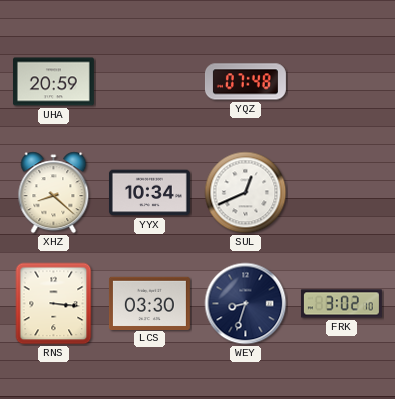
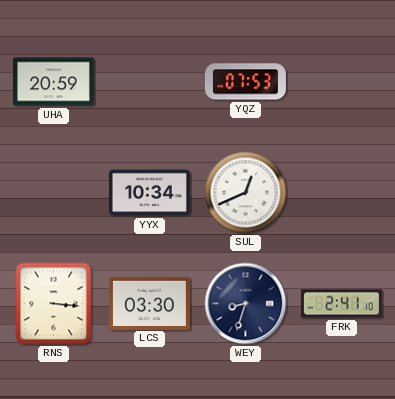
YQZ: 07:48 -> 07:53 (245, 82)
XHZ: 8:22 -> none (54, 193)
FRK: 3:02 -> 2:41 (341, 304)
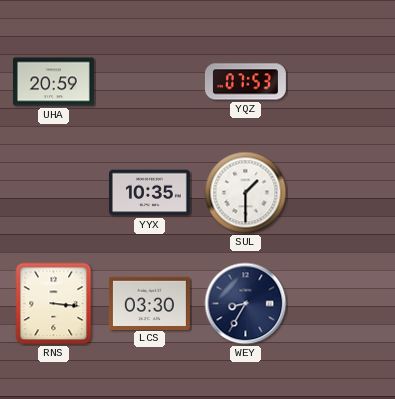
YYX: 10:34 -> 10:35 (149, 193)
SUL: 12:41 -> 1:30 (246, 193)
WEY: 8:33 -> 8:35 (246, 304)
FRK: 2:41 -> none (341, 304)
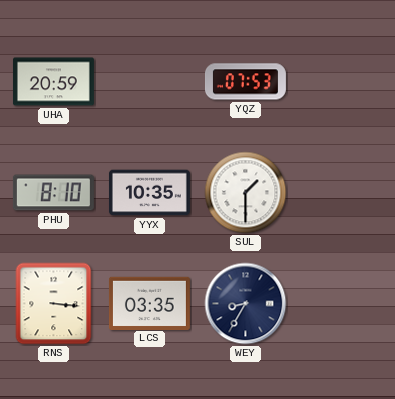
PHU: none -> 8:10 (53, 193)
LCS: 03:30 -> 03:35 (149, 303)
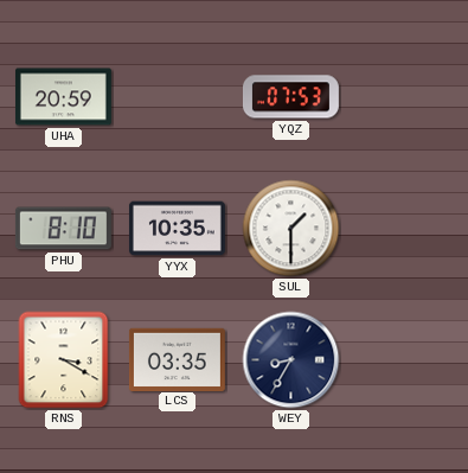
RNS: 3:16 -> 3:20 (64, 360)
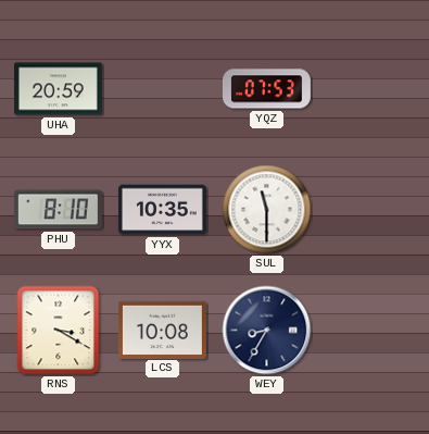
SUL: 1:30 -> 11:30 (267, 210)
LCS: 03:35 -> 10:08 (162, 330)
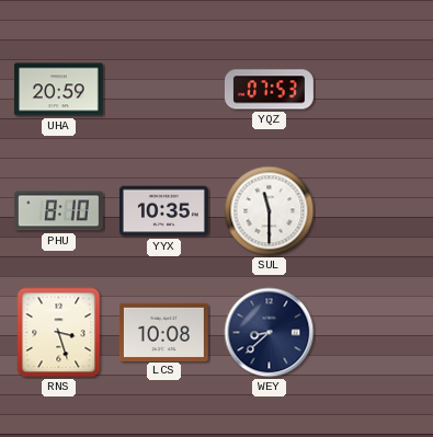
RNS: 3:20 -> 3:27 (59, 333)
WEY: 8:35 -> 8:38 (270, 333)
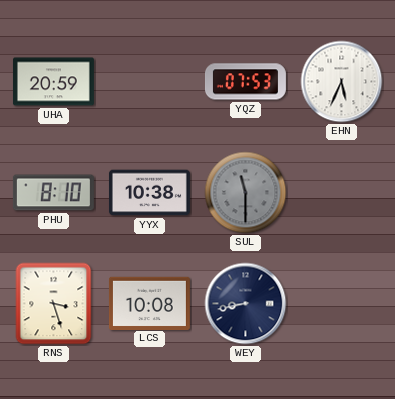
EHN: none -> 5:34 (342, 82)
YYX: 10:35 -> 10:38 (149, 193)
SUL dial: white -> grey (246, 193)
WEY: 8:38 -> 8:43 (246, 304)
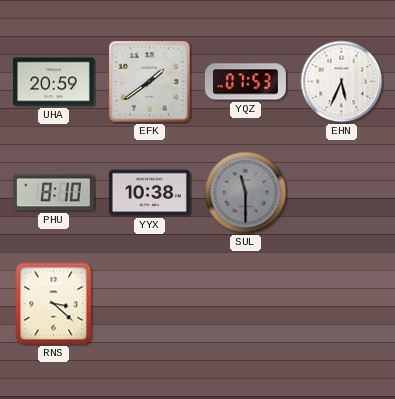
EFK: none -> 1:39 (150, 82)
RNS: 3:27 -> 3:22 (54, 304)
LCS: 10:08 -> none (149, 303)
WEY: 8:43 -> none (246, 304)
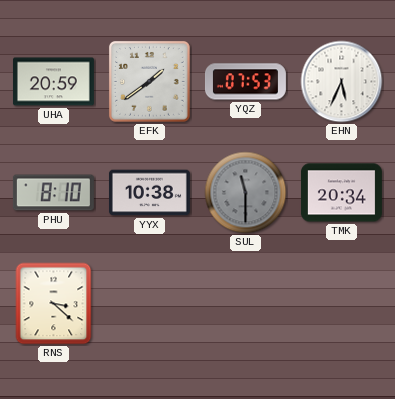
TMK: none -> 20:34 (341, 193)
